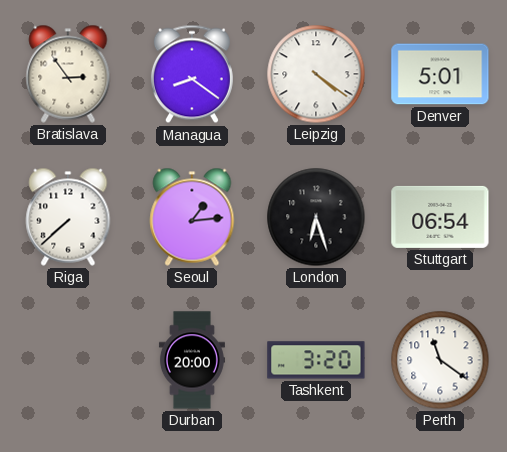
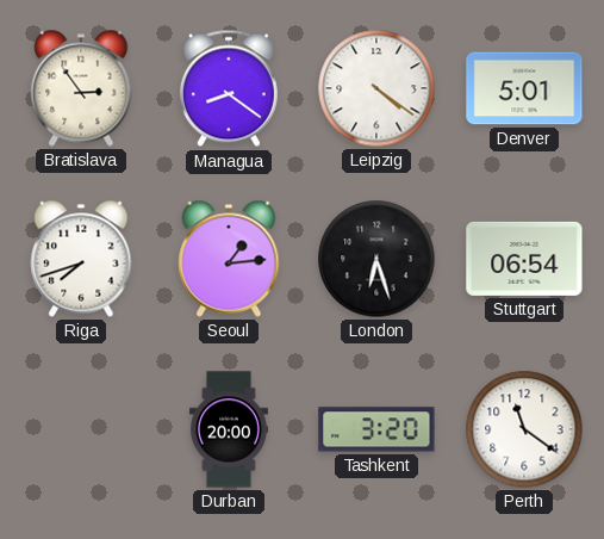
Riga: 7:38 -> 7:42 (81, 259)
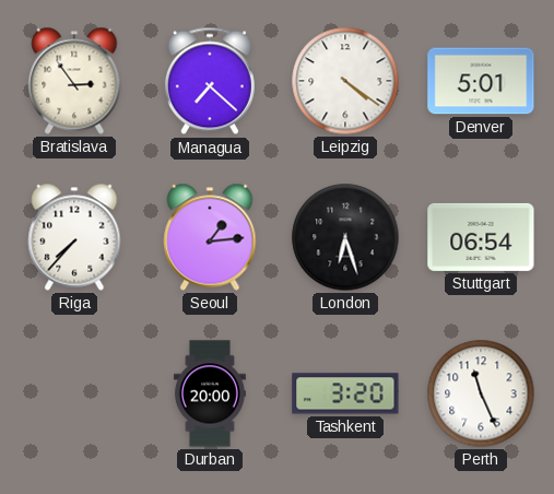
Managua: 8:21 -> 7:22 (210, 81)
Riga: 7:42 -> 7:37 (74, 237)
Perth: 11:21 -> 11:26 (481, 393)
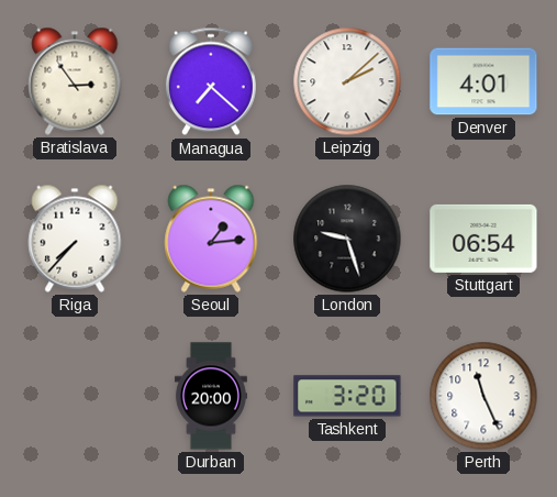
Leipzig: 4:21 -> 2:08 (347, 81)
Denver: 5:01 -> 4:01 (483, 81)
London: 6:27 -> 9:27 (347, 239)
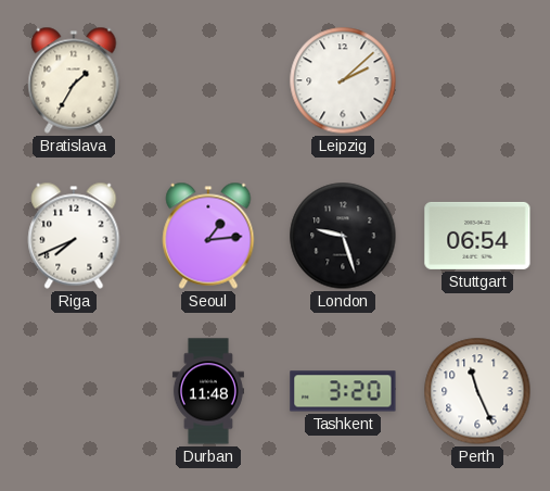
Bratislava: 2:54 -> 1:35 (74, 80)
Managua: 7:22 -> none (211, 81)
Denver: 4:01 -> none (483, 81)
Riga: 7:37 -> 7:41 (74, 236)
Durban: 20:00 -> 11:48 (208, 391)
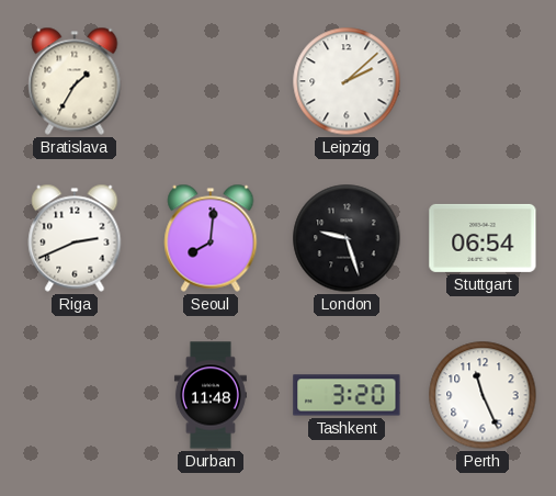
Riga: 7:41 -> 2:41 (75, 238)
Seoul: 1:14 -> 8:01 (211, 238)
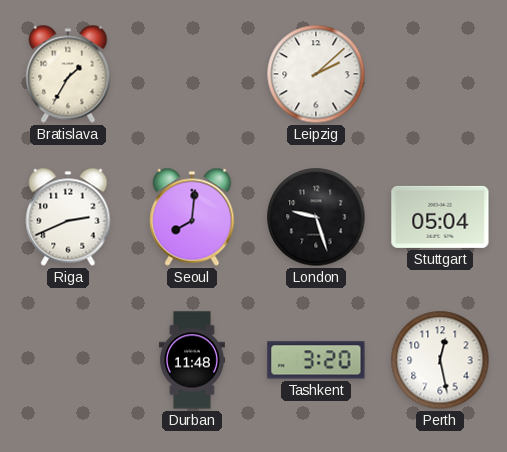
Stuttgart: 06:54 -> 05:04 (440, 217)
Perth: 11:26 -> 12:28 (440, 360)
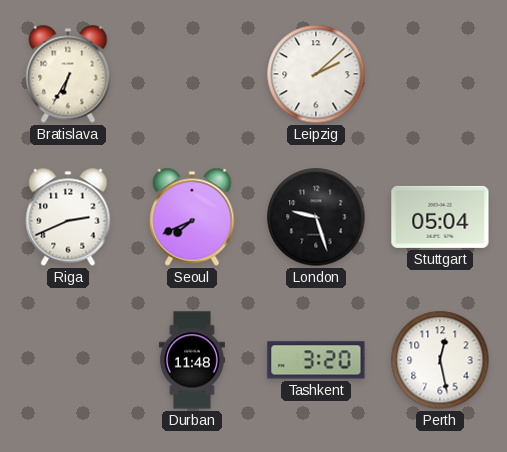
Bratislava: 1:35 -> 6:35 (68, 74)
Seoul: 8:01 -> 7:41 (192, 217)
